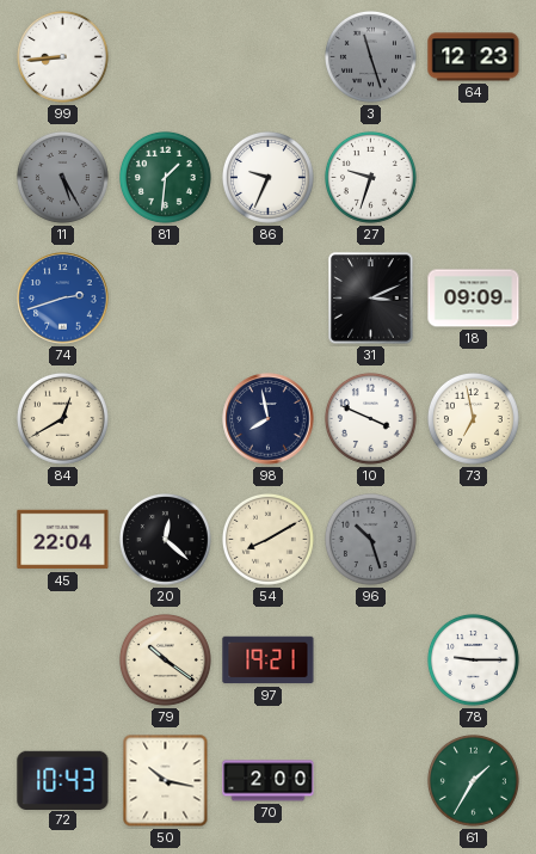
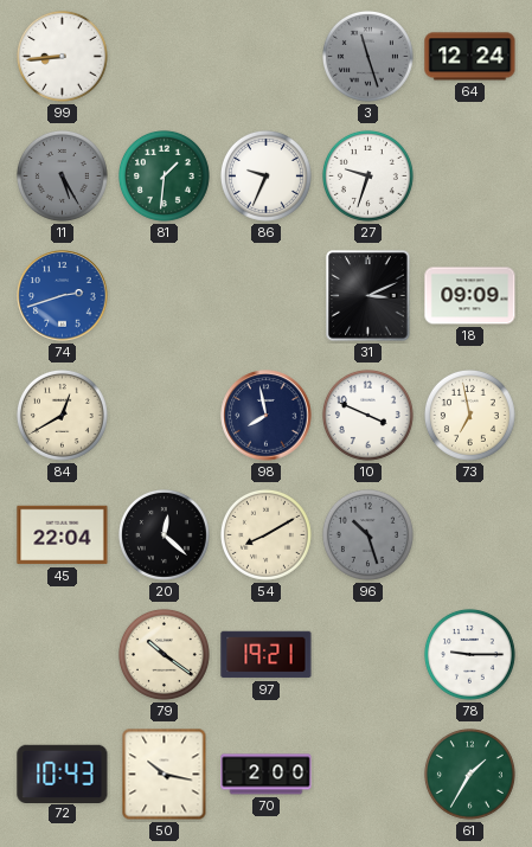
64: 12:23 -> 12:24 (470, 57)
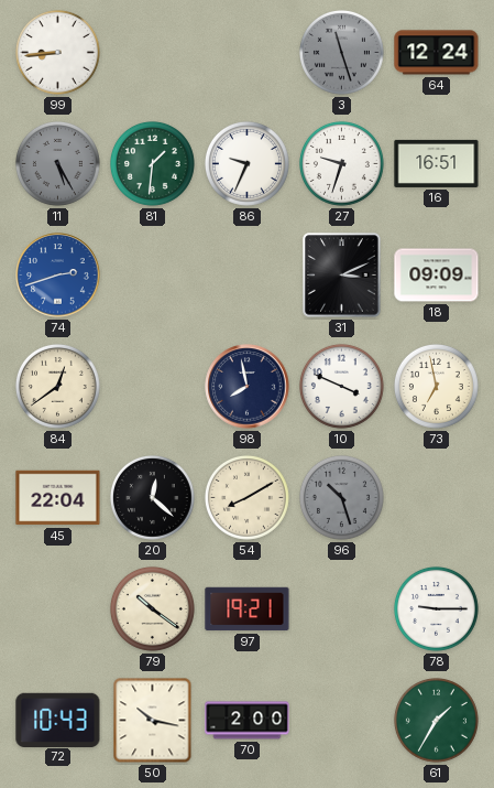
16: none -> 16:51 (437, 163)
84: 12:40 -> 12:39 (57, 386)
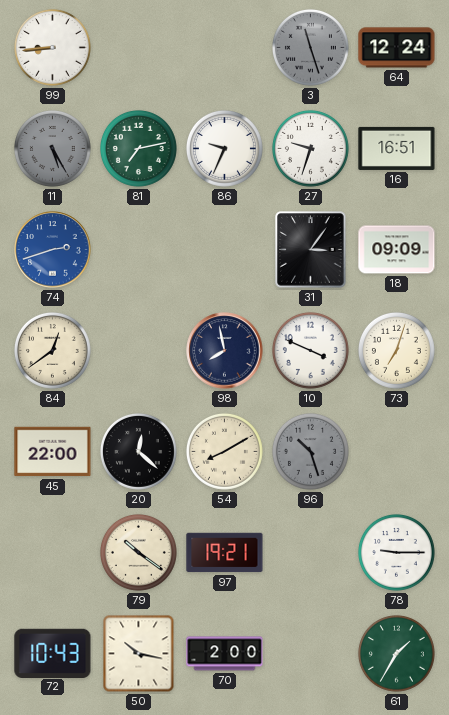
81: 1:31 -> 7:13 (138, 148)
31: 3:11 -> 3:06 (311, 250)
73: 6:58 -> 7:03 (396, 350)
45: 22:04 -> 22:00 (53, 452)
